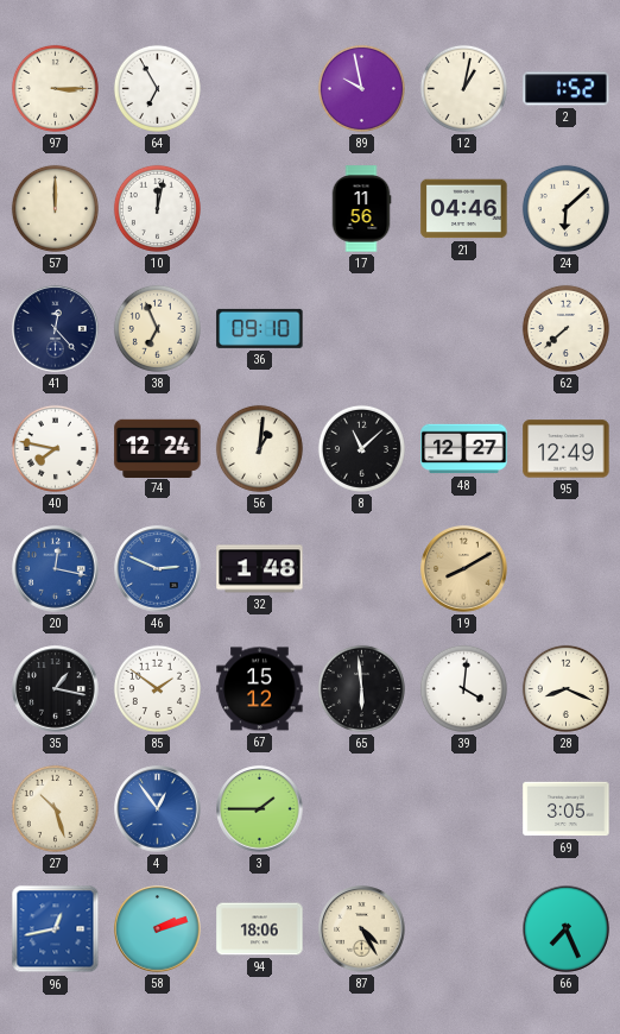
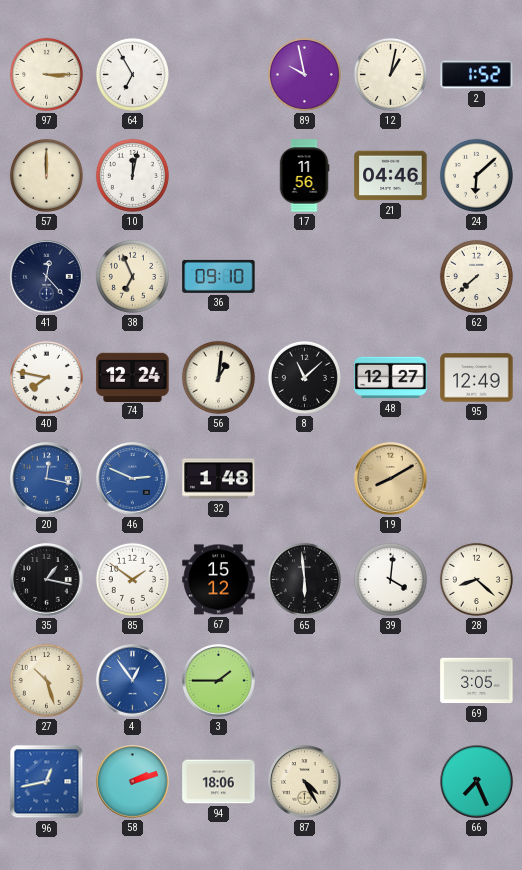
28: 8:19 -> 8:22 (476, 579)
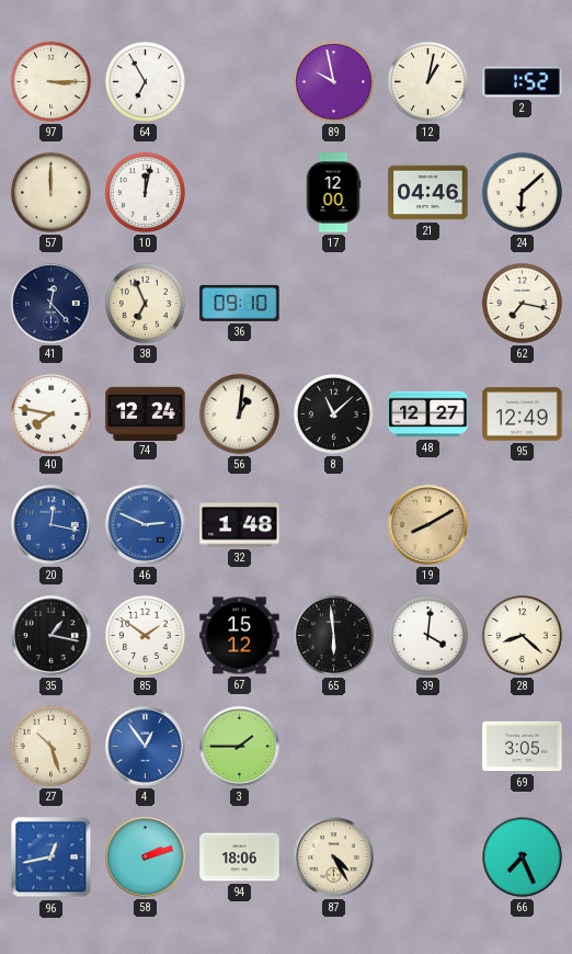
17: 11:56 -> 12:00 (333, 193)
62: 7:38 -> 7:17 (522, 303)
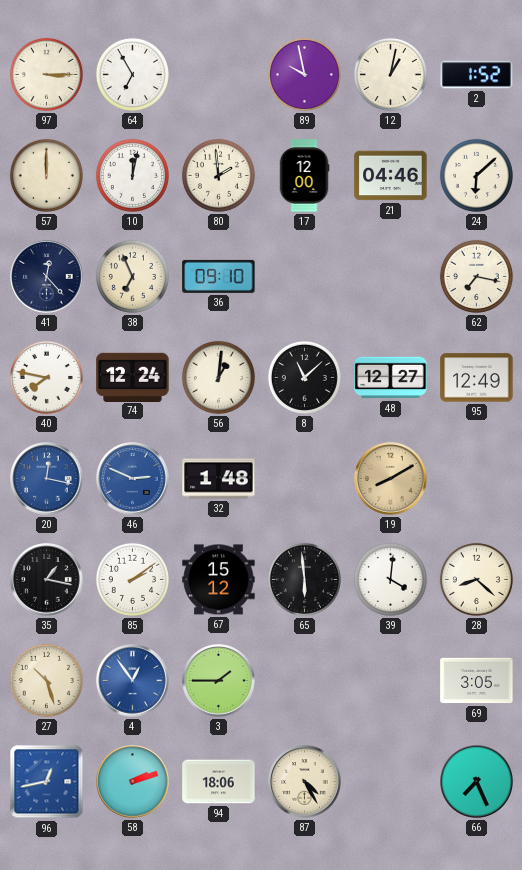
80: none -> 1:59 (218, 175)
85: 1:51 -> 2:09 (132, 579)
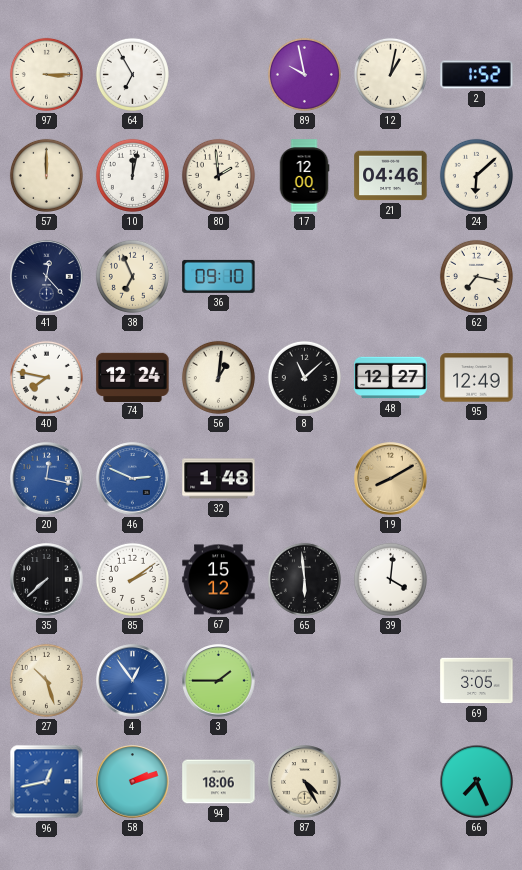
35: 1:17 -> 7:38 (47, 580)
28: 8:22 -> none (476, 579)
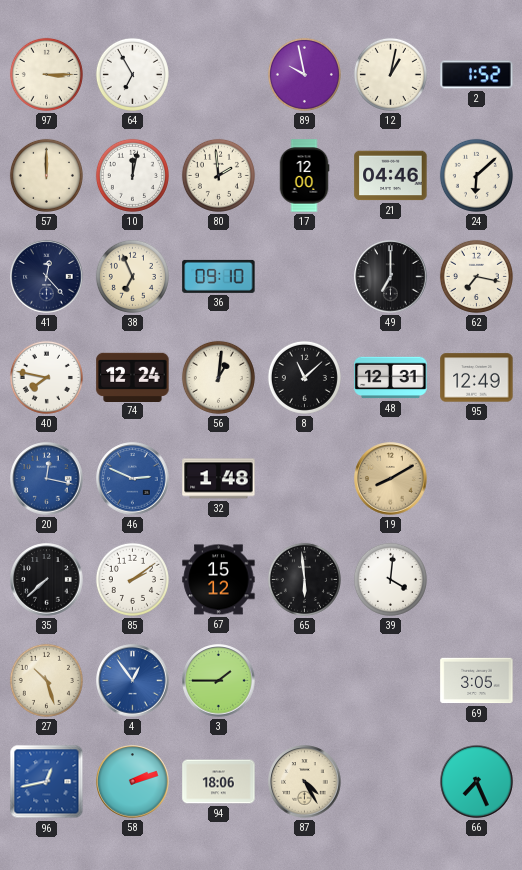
49: none -> 7:00 (391, 277)
48: 12:27 -> 12:31 (391, 378)
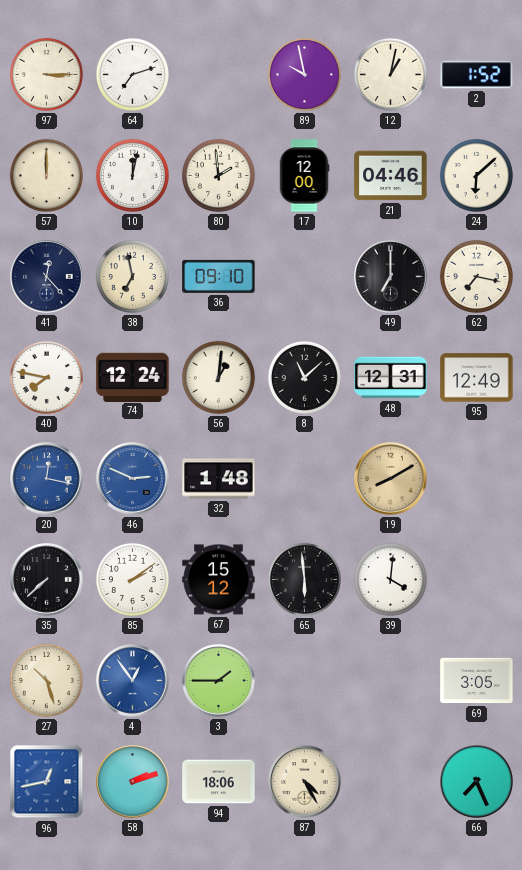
64: 6:55 -> 7:12 (132, 74)
38: 6:56 -> 6:58 (132, 276)
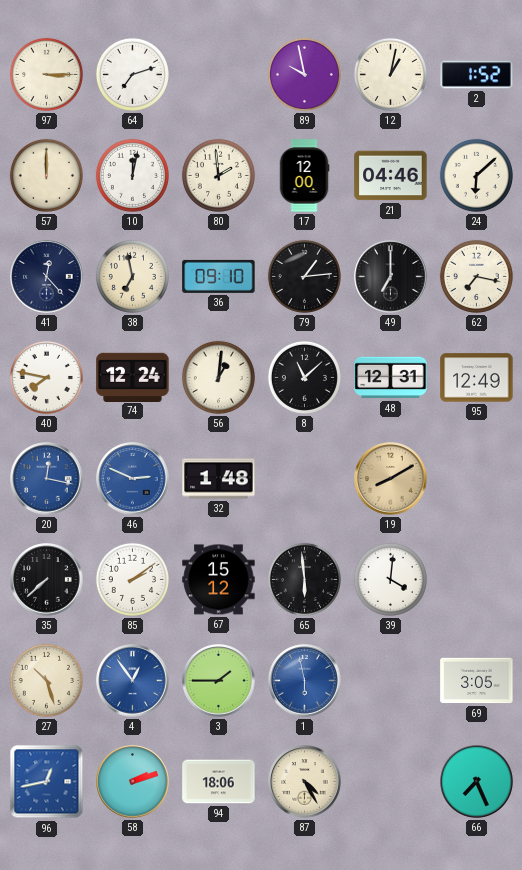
79: none -> 1:14 (304, 276)
1: none -> 5:58 (305, 681)
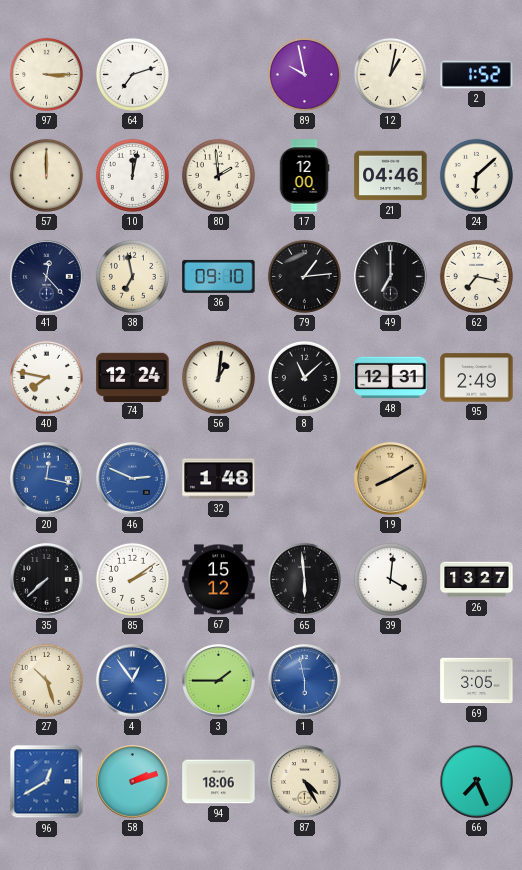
95: 12:49 -> 2:49 (477, 378)
26: none -> 13:27 (477, 580)
96: 12:43 -> 12:40 (47, 782)
